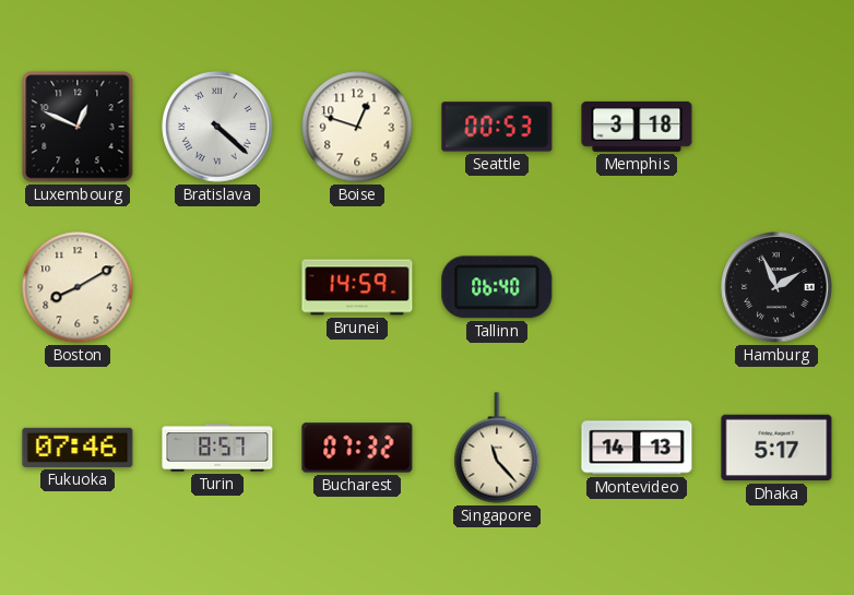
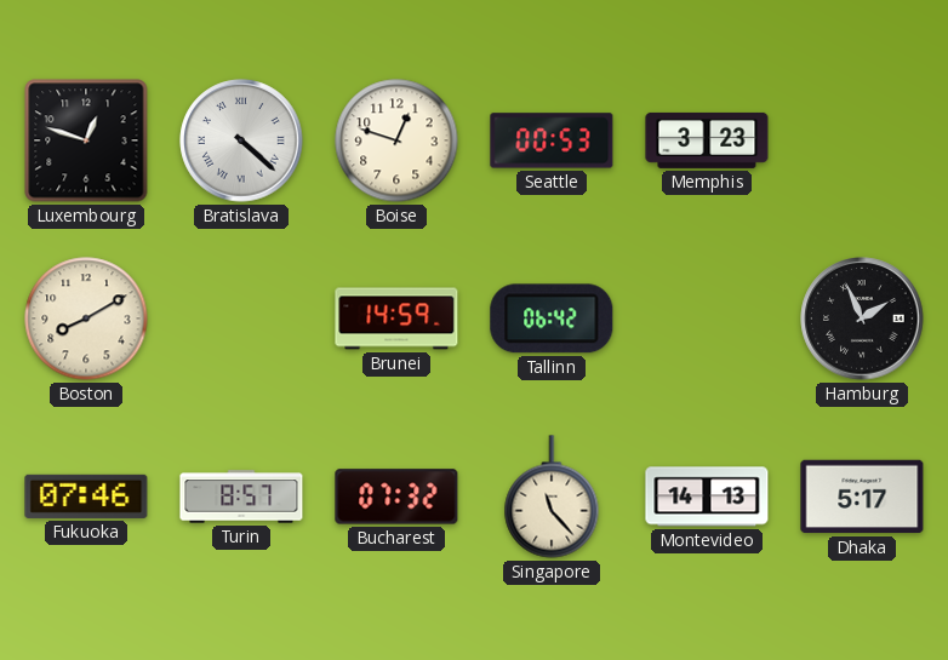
Luxembourg: 12:49 -> 12:48 (86, 140)
Memphis: 3:18 -> 3:23 (707, 140)
Tallinn: 06:40 -> 06:42 (552, 318)
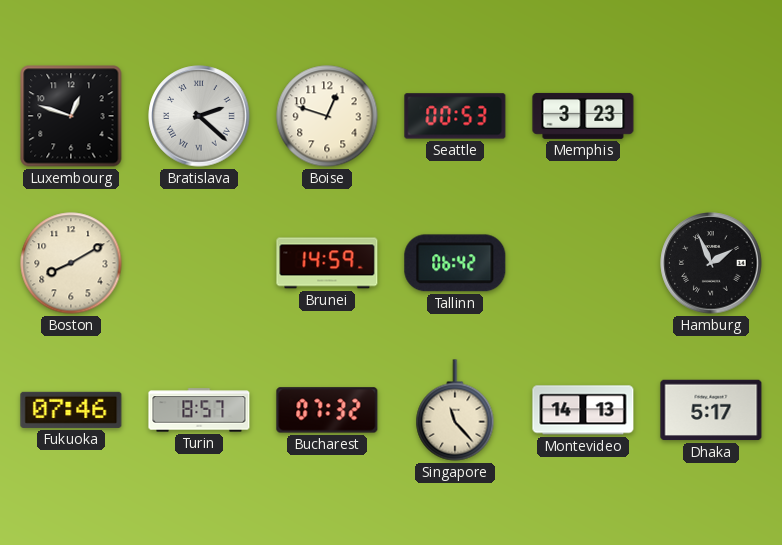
Bratislava: 4:22 -> 2:22 (199, 116)
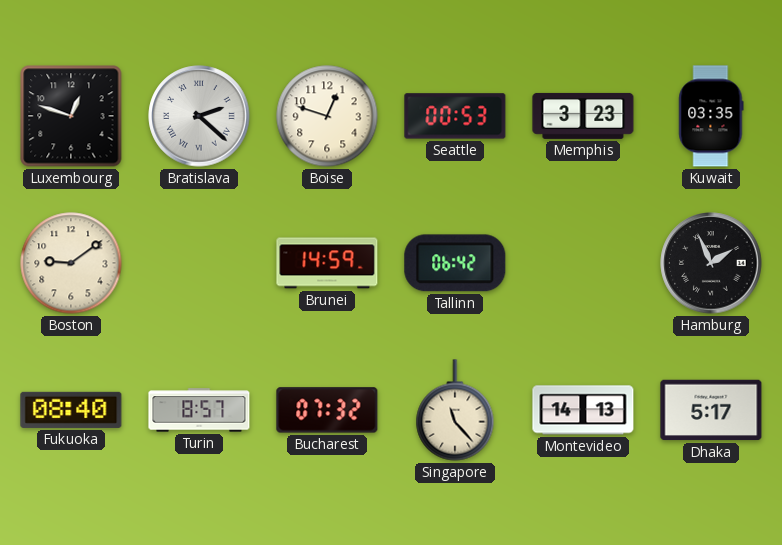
Kuwait: none -> 03:35 (711, 116)
Boston: 8:10 -> 9:09 (71, 263)
Fukuoka: 07:46 -> 08:40 (71, 410)
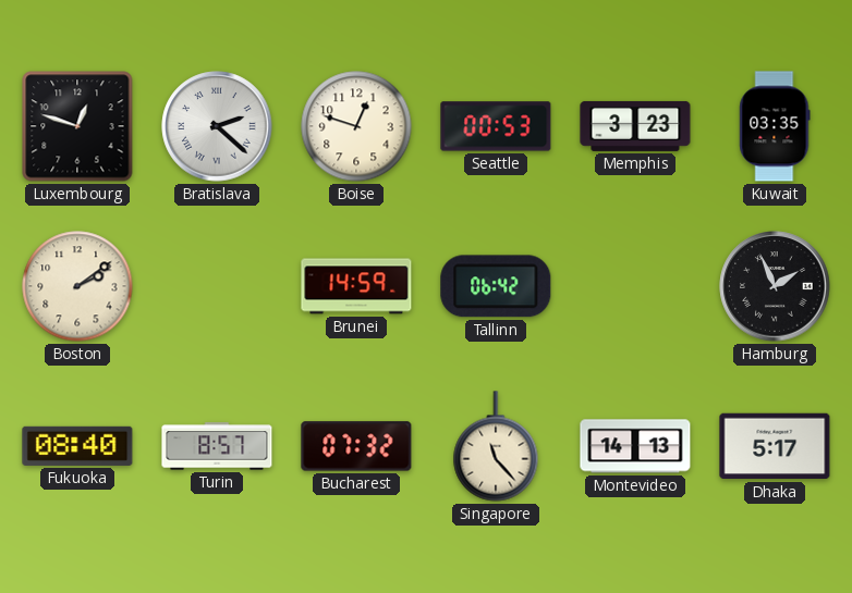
Boston: 9:09 -> 2:09 (77, 286)
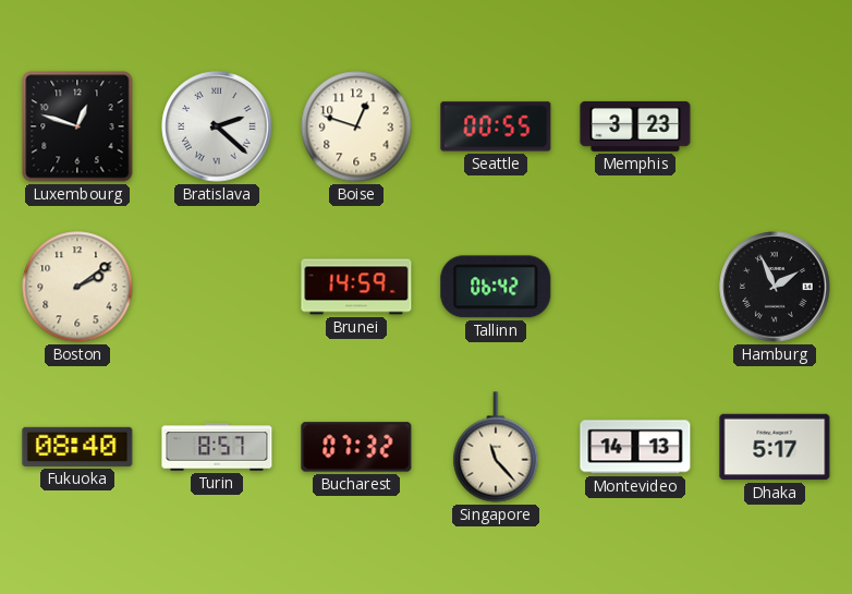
Seattle: 00:53 -> 00:55 (496, 126)
Kuwait: 03:35 -> none (775, 126)
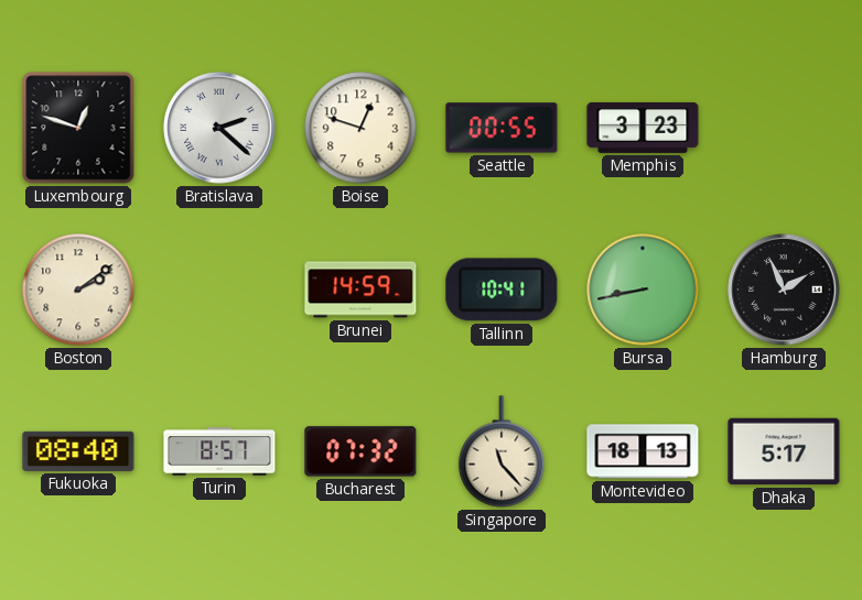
Tallinn: 06:42 -> 10:41 (502, 290)
Bursa: none -> 8:43 (643, 290)
Montevideo: 14:13 -> 18:13 (643, 451)
